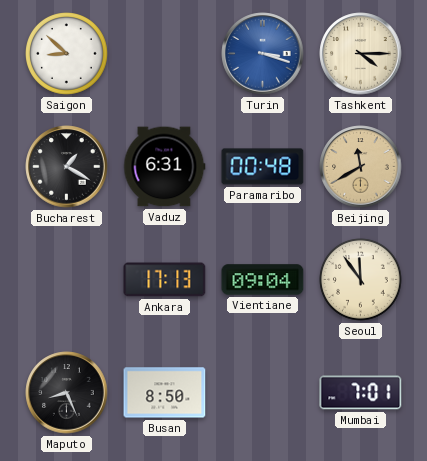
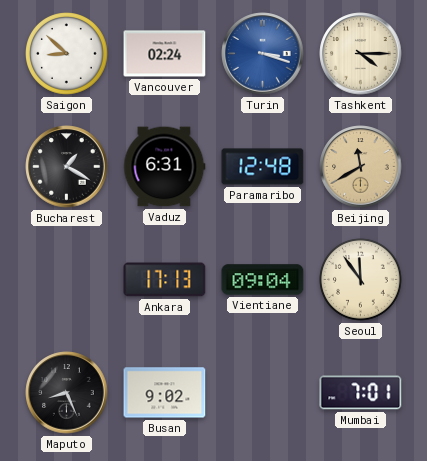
Vancouver: none -> 02:24 (165, 54)
Paramaribo: 00:48 -> 12:48 (263, 167)
Busan: 8:50 -> 9:02 (165, 393)
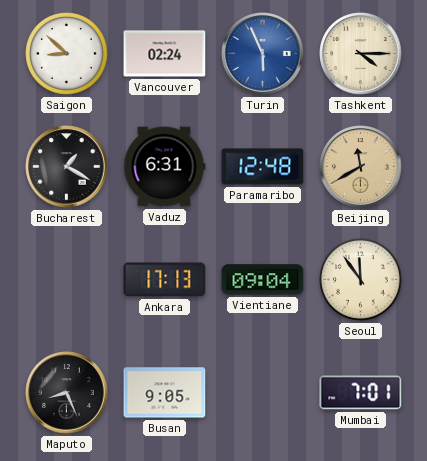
Turin: 3:18 -> 5:56 (263, 54)
Busan: 9:02 -> 9:05 (165, 393)
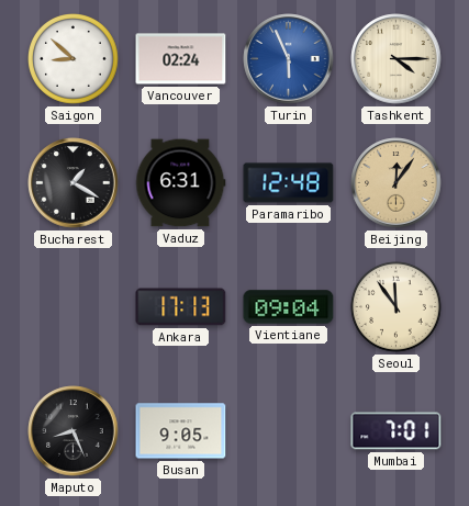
Beijing: 11:40 -> 12:06 (397, 183)
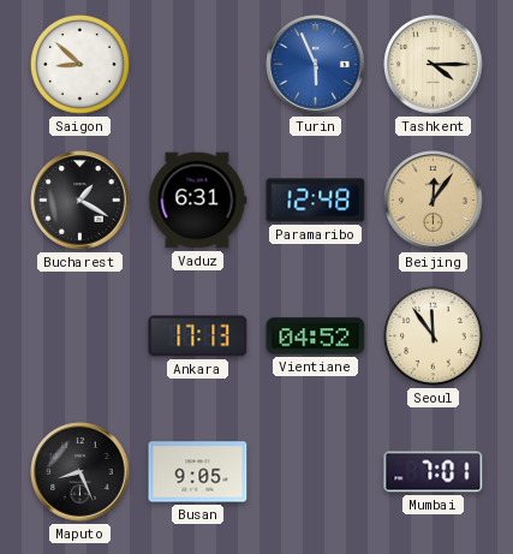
Vancouver: 02:24 -> none (181, 59)
Vientiane: 09:04 -> 04:52 (316, 336)
